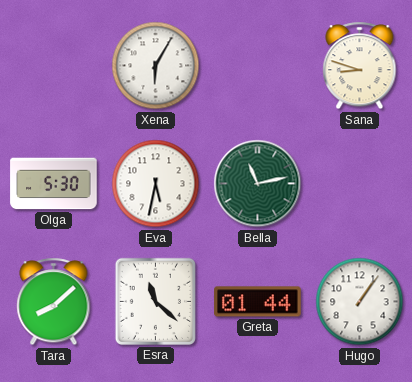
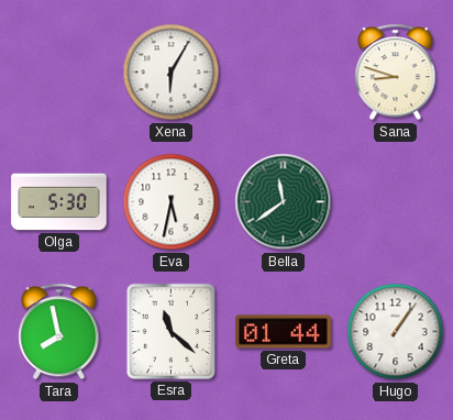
Bella: 11:13 -> 11:39 (284, 202)
Tara: 8:08 -> 7:58 (59, 332)
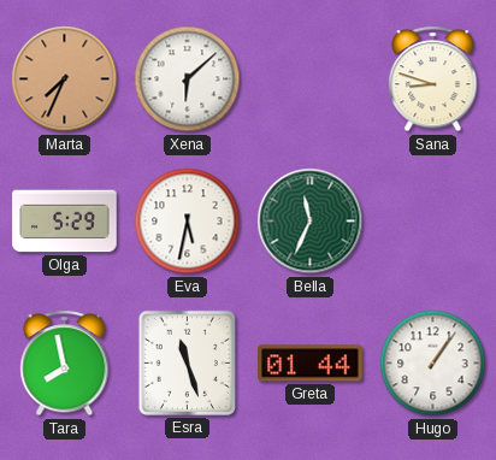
Marta: none -> 7:34 (65, 79)
Xena: 6:05 -> 6:08 (188, 79)
Olga: 5:30 -> 5:29 (65, 222)
Bella: 11:39 -> 11:34 (311, 222)
Esra: 11:22 -> 11:27 (187, 362)
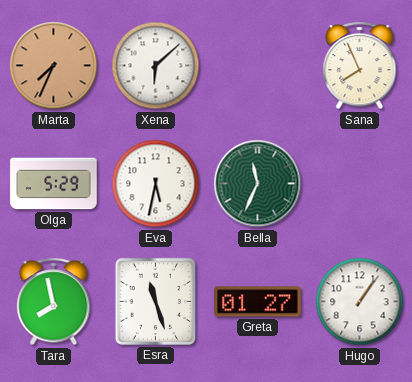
Sana: 8:48 -> 7:56 (360, 66)
Greta: 01:44 -> 01:27 (258, 302)
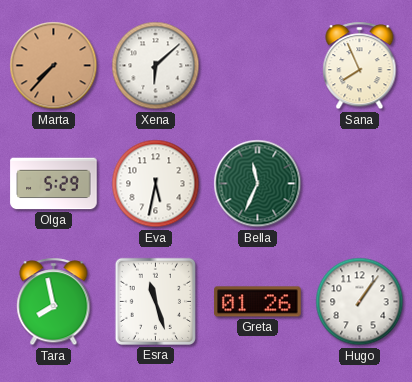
Marta: 7:34 -> 7:37 (54, 66)
Greta: 01:27 -> 01:26 (258, 302)
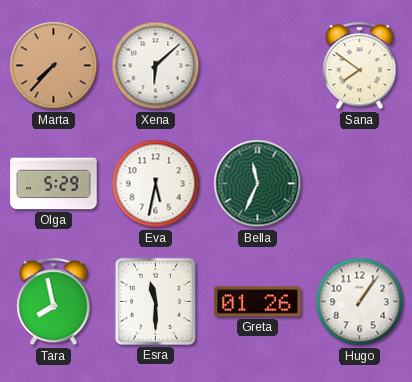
Sana: 7:56 -> 7:51 (360, 66)
Esra: 11:27 -> 11:30 (155, 301)
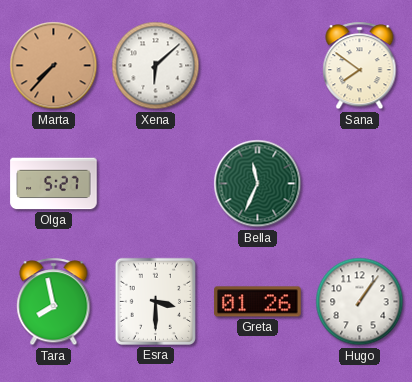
Olga: 5:29 -> 5:27 (54, 184)
Eva: 5:32 -> none (156, 184)
Esra: 11:30 -> 3:30 (155, 301)
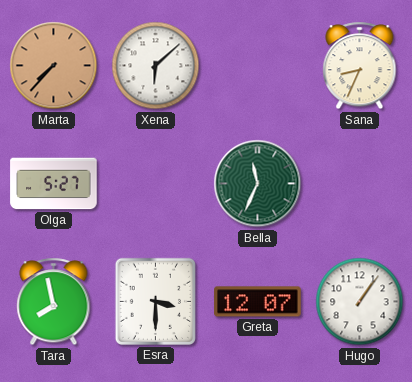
Sana: 7:51 -> 8:34 (360, 66)
Greta: 01:26 -> 12:07 (258, 302)
